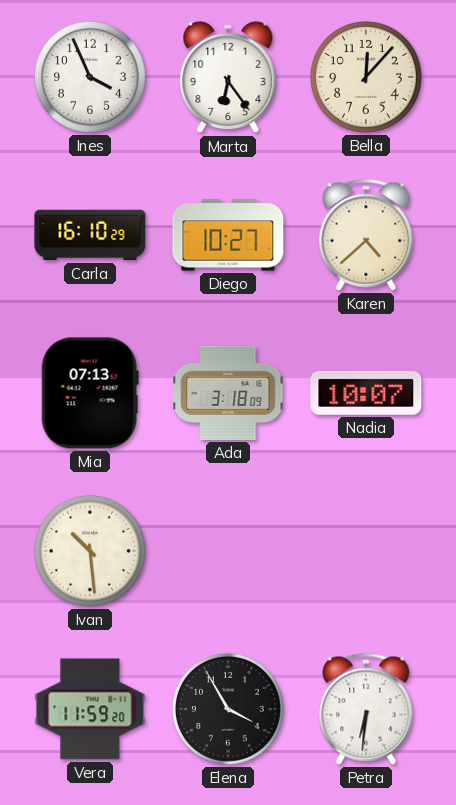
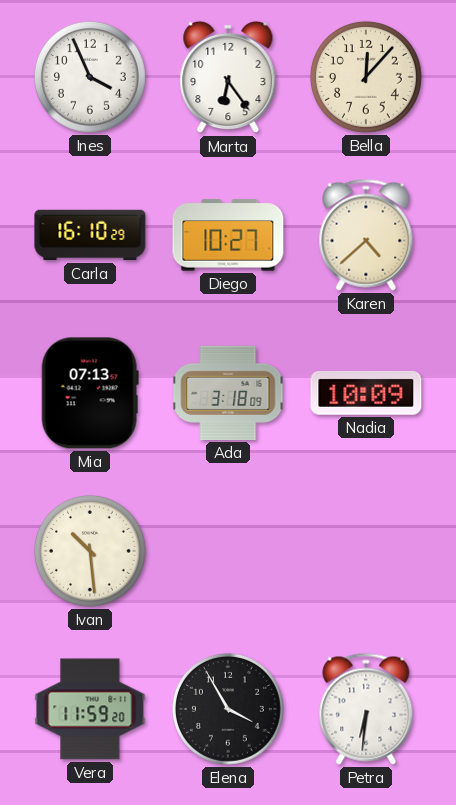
Nadia: 10:07 -> 10:09 (366, 393)
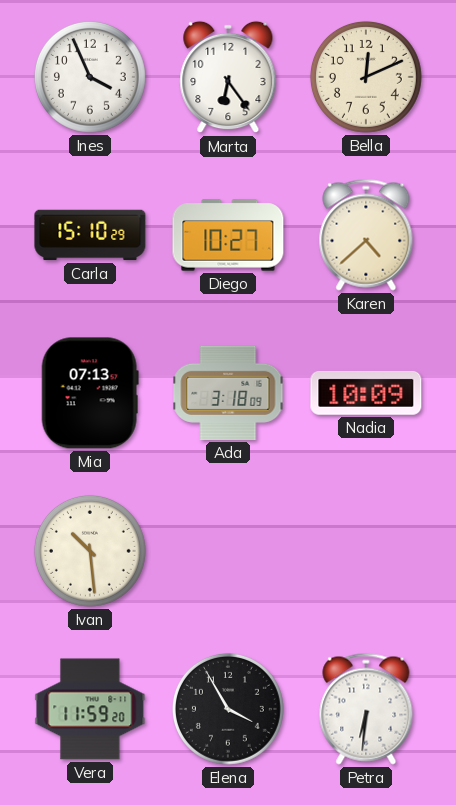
Bella: 12:07 -> 12:11 (366, 77)
Carla: 16:10 -> 15:10 (90, 235)
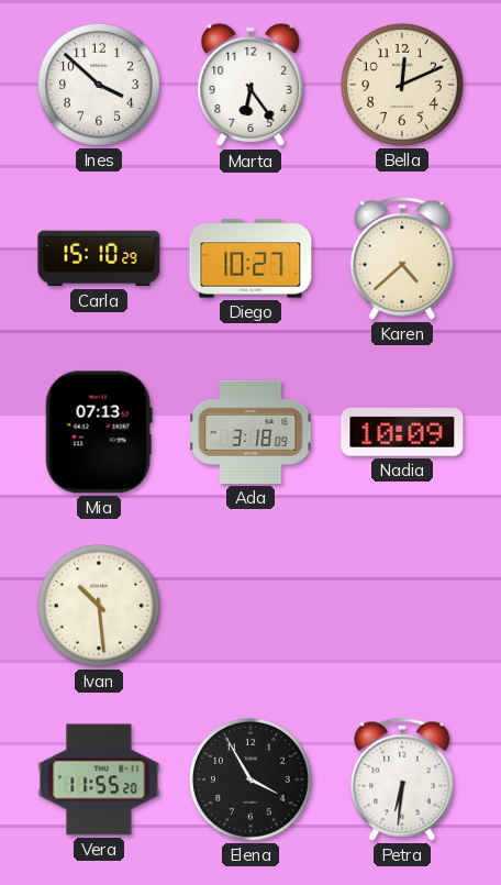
Ines: 3:56 -> 3:52 (99, 85)
Vera: 11:59 -> 11:55 (99, 779)
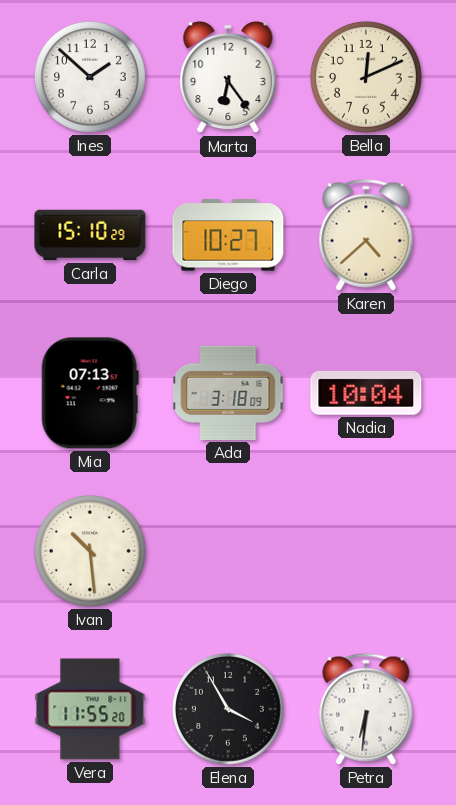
Ines: 3:52 -> 1:52 (90, 77)
Nadia: 10:09 -> 10:04 (366, 393)
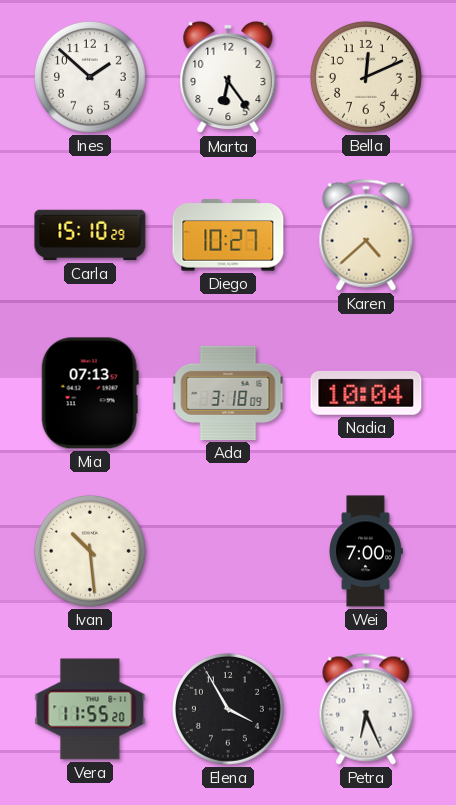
Wei: none -> 7:00 (366, 551)
Petra: 6:31 -> 6:26 (366, 709)
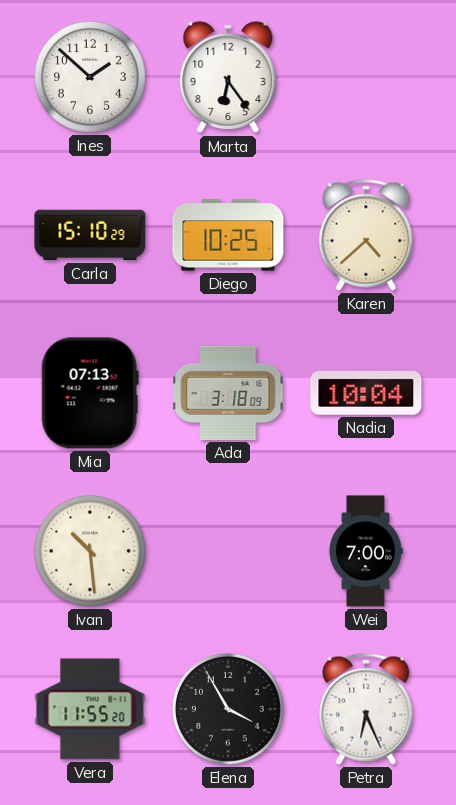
Bella: 12:11 -> none (366, 77)
Diego: 10:27 -> 10:25 (228, 235)
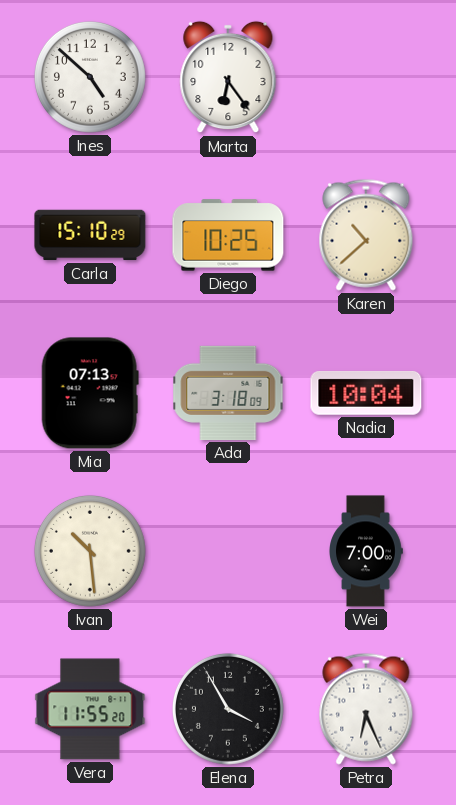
Ines: 1:52 -> 4:52 (90, 77)
Karen: 4:38 -> 10:38 (366, 235)
